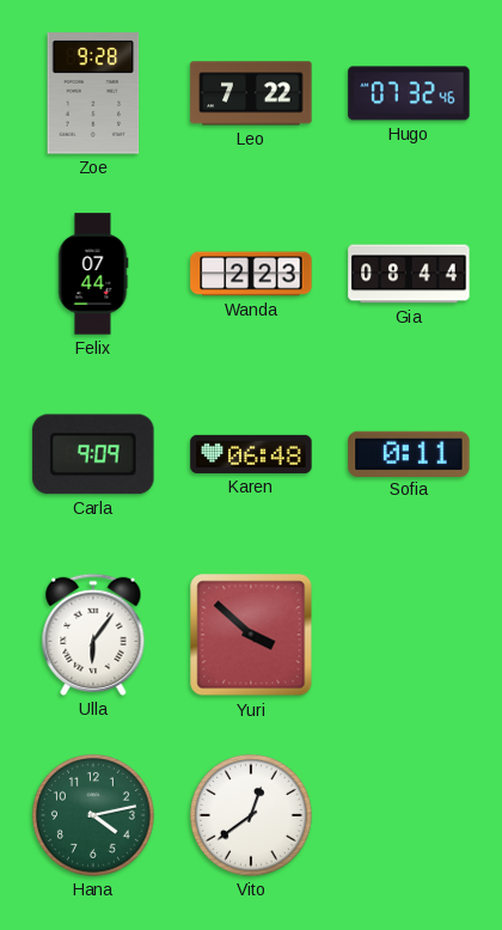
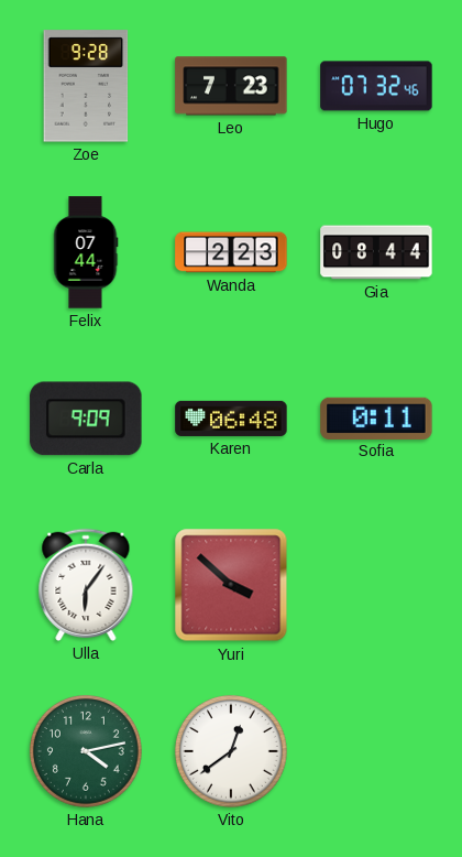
Leo: 7:22 -> 7:23 (231, 86)
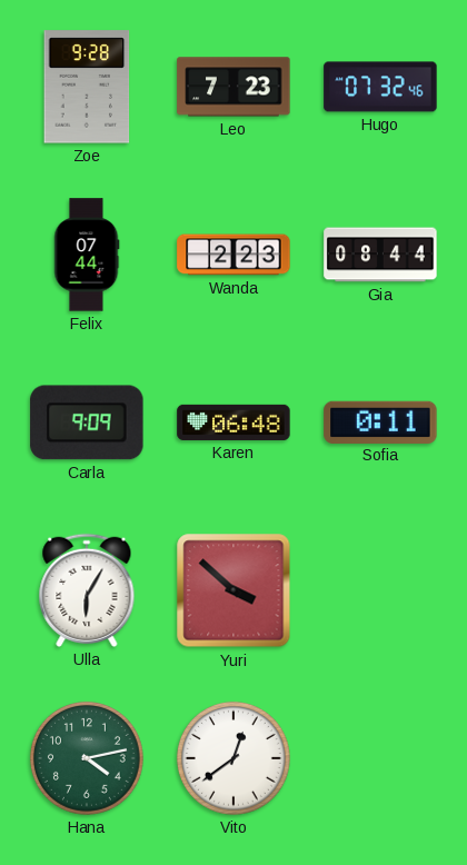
Ulla: 6:06 -> 6:05 (87, 590)
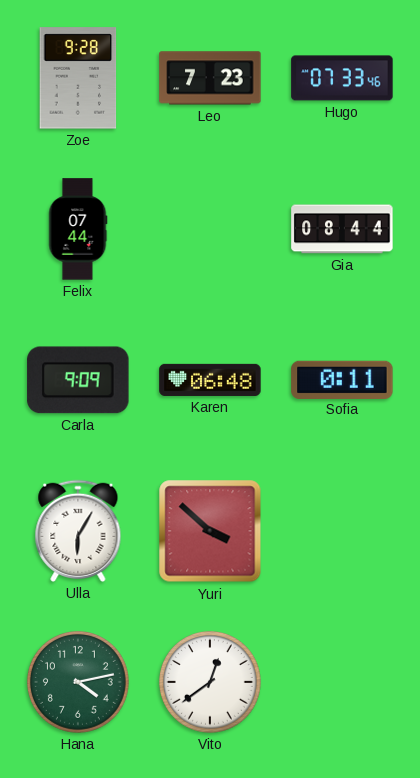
Hugo: 07:32 -> 07:33 (342, 78)
Wanda: 2:23 -> none (233, 255)
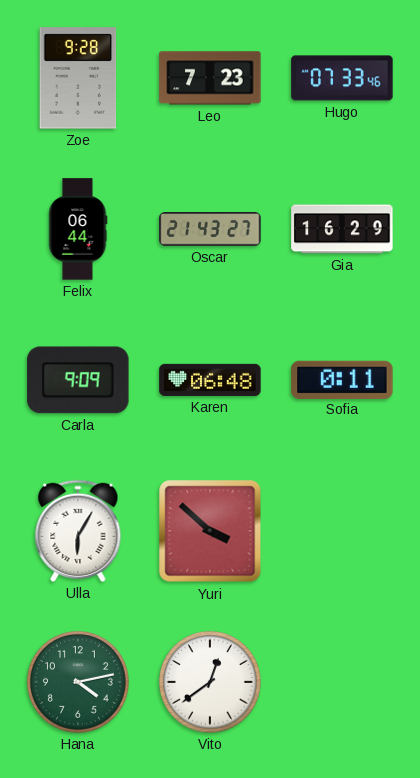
Felix: 07:44 -> 06:44 (78, 229)
Oscar: none -> 21:43 (210, 229)
Gia: 08:44 -> 16:29 (342, 229)
